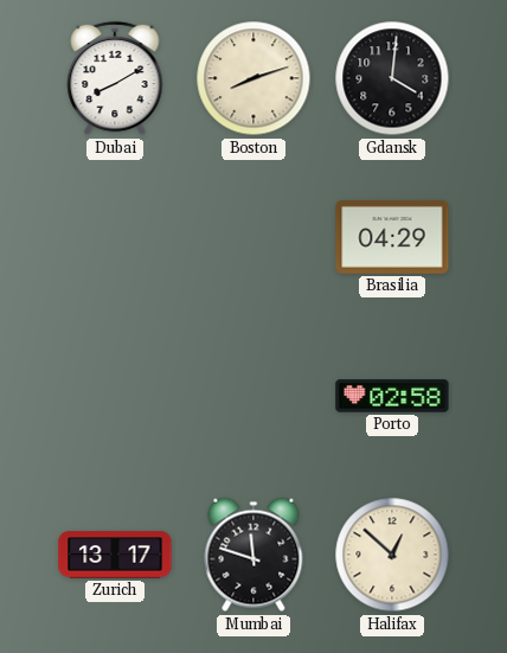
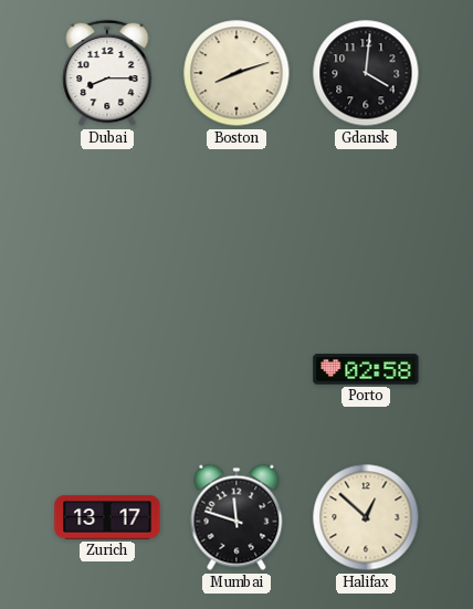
Dubai: 8:10 -> 8:15 (107, 73)
Brasilia: 04:29 -> none (392, 237)
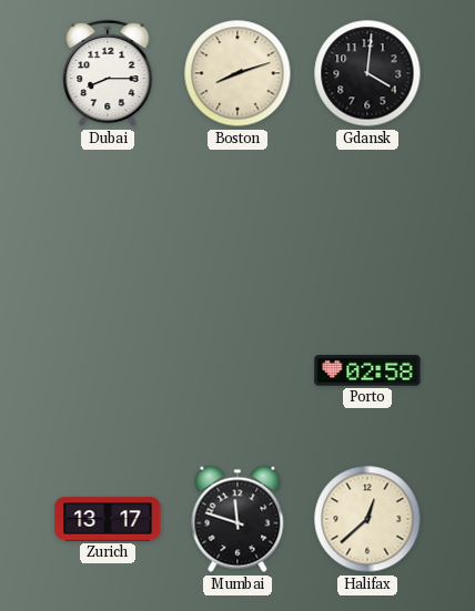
Halifax: 12:52 -> 12:38 (367, 519)
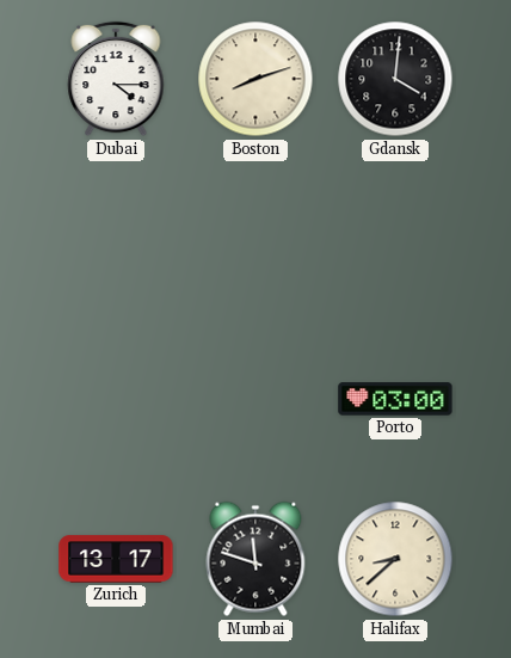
Dubai: 8:15 -> 4:15 (116, 79)
Porto: 02:58 -> 03:00 (395, 399)
Halifax: 12:38 -> 8:38 (395, 559)
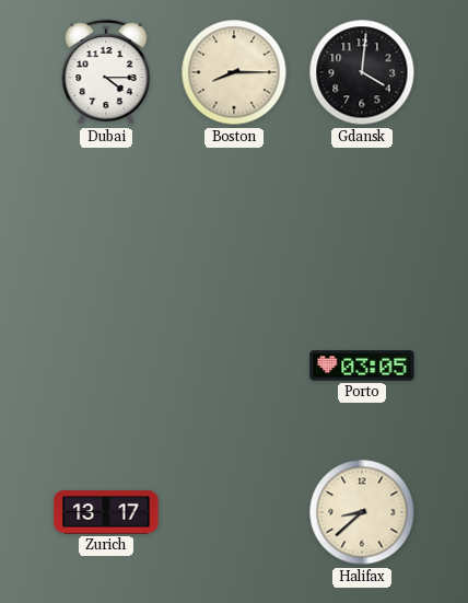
Boston: 8:12 -> 8:15 (234, 72)
Porto: 03:00 -> 03:05 (362, 366)
Mumbai: 11:48 -> none (255, 559)
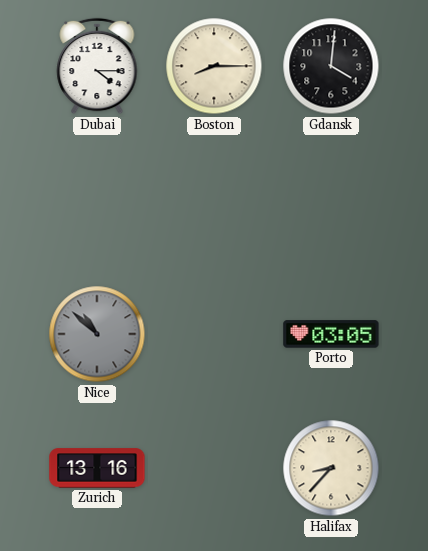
Nice: none -> 10:52 (97, 334)
Zurich: 13:17 -> 13:16 (97, 468)
Halifax: 8:38 -> 8:37 (331, 468)
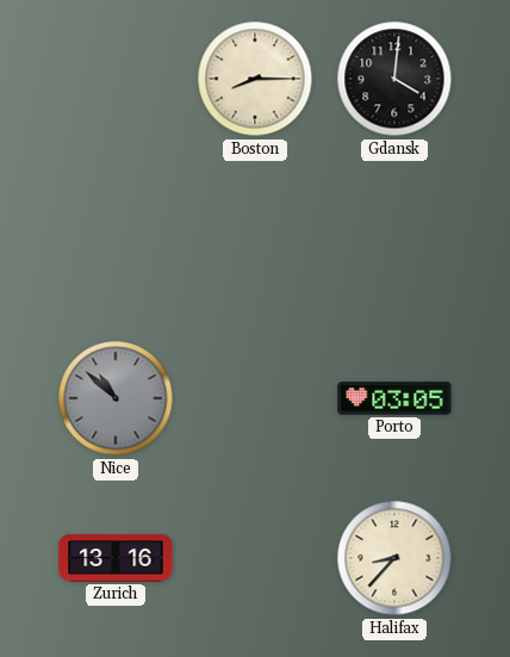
Dubai: 4:15 -> none (97, 66)
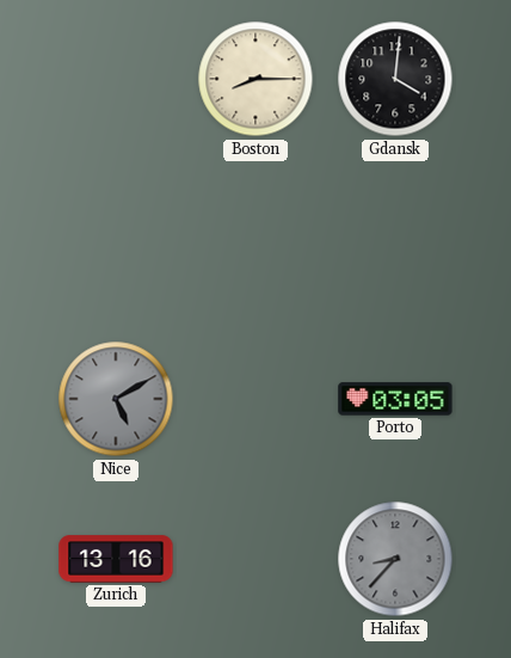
Nice: 10:52 -> 5:10 (116, 399)
Halifax dial: cream -> grey (395, 559)
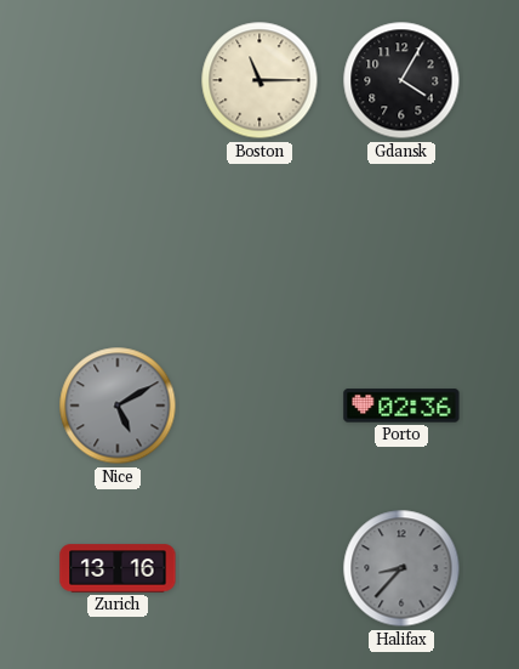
Boston: 8:15 -> 11:15 (259, 80)
Gdansk: 4:01 -> 4:05 (401, 80)
Porto: 03:05 -> 02:36 (401, 406)
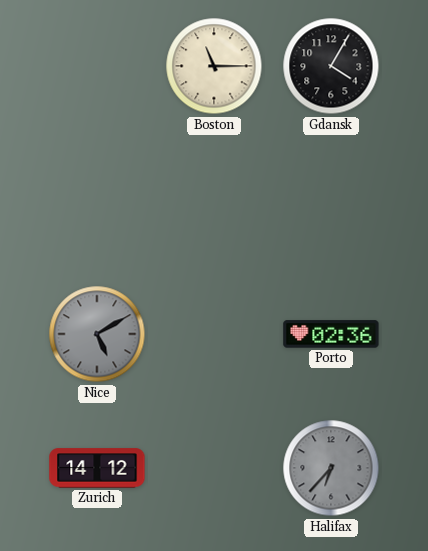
Zurich: 13:16 -> 14:12 (97, 468)
Halifax: 8:37 -> 6:37 (331, 468)
